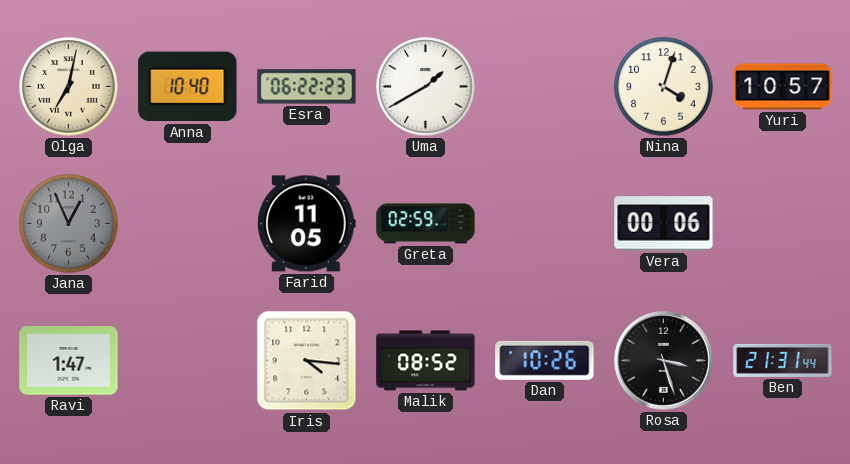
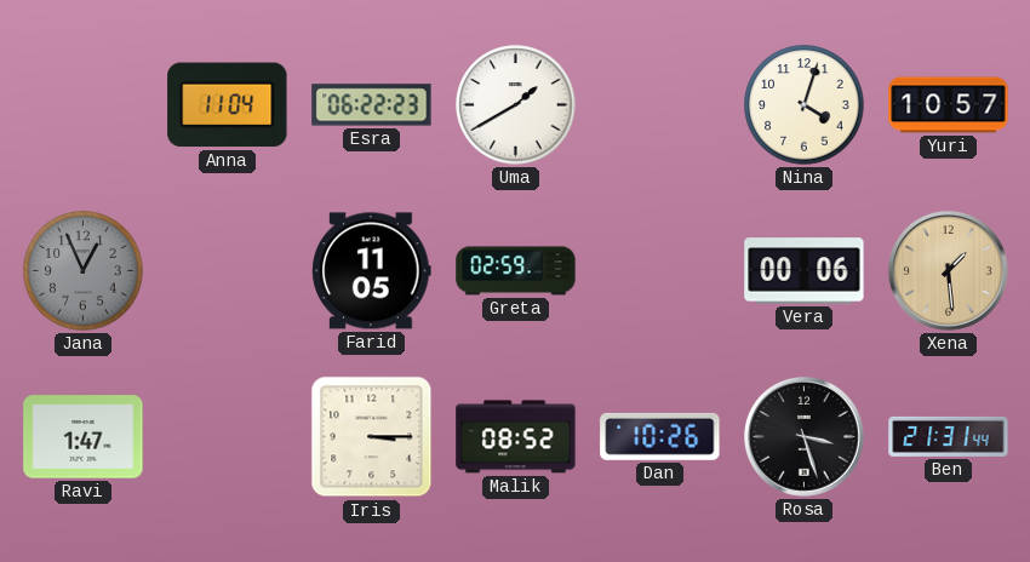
Olga: 7:02 -> none (69, 87)
Anna: 10:40 -> 11:04 (228, 105)
Xena: none -> 1:29 (949, 271)
Iris: 4:16 -> 3:15 (372, 437)
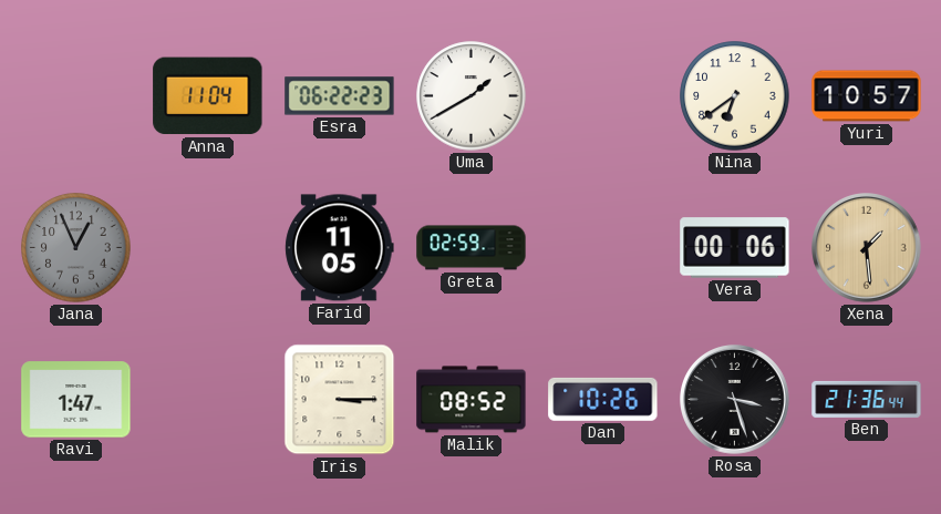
Nina: 4:03 -> 6:39 (735, 96)
Ben: 21:31 -> 21:36 (867, 399)
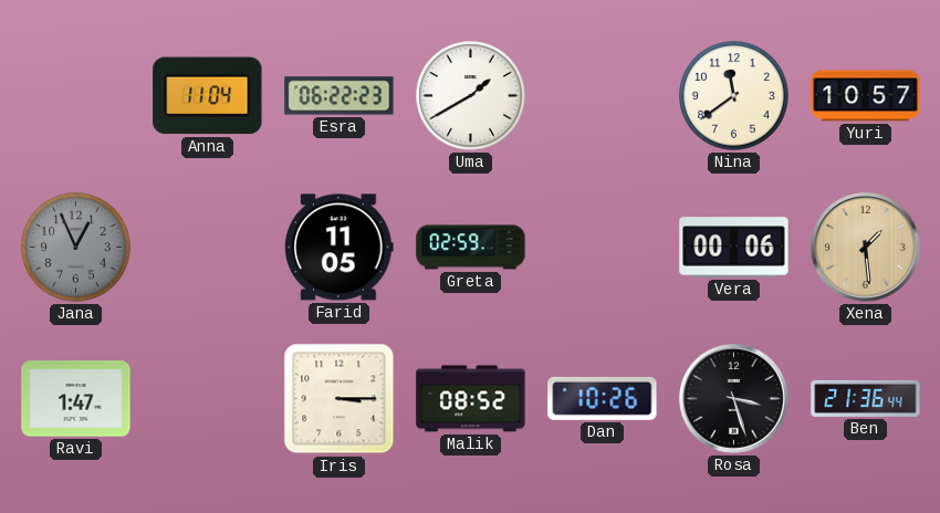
Nina: 6:39 -> 11:39 (734, 96)
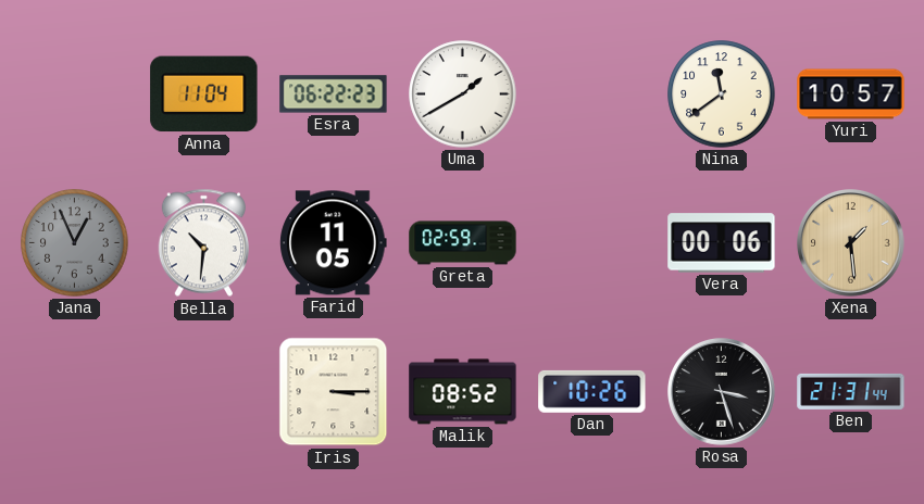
Bella: none -> 10:31 (203, 243)
Ravi: 1:47 -> none (76, 399)
Ben: 21:36 -> 21:31 (851, 391)
